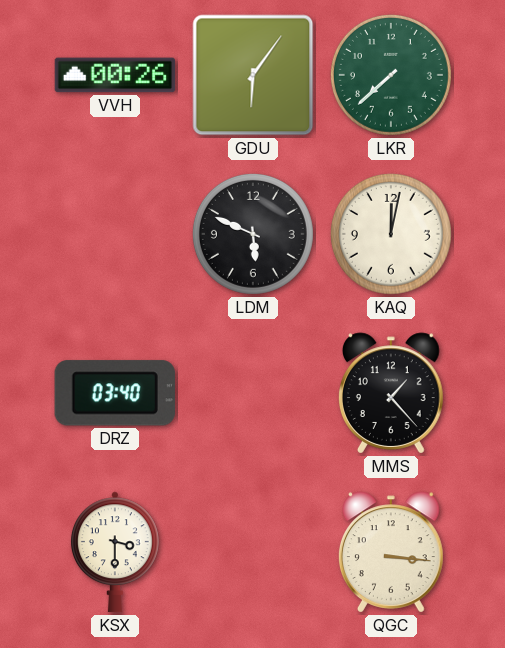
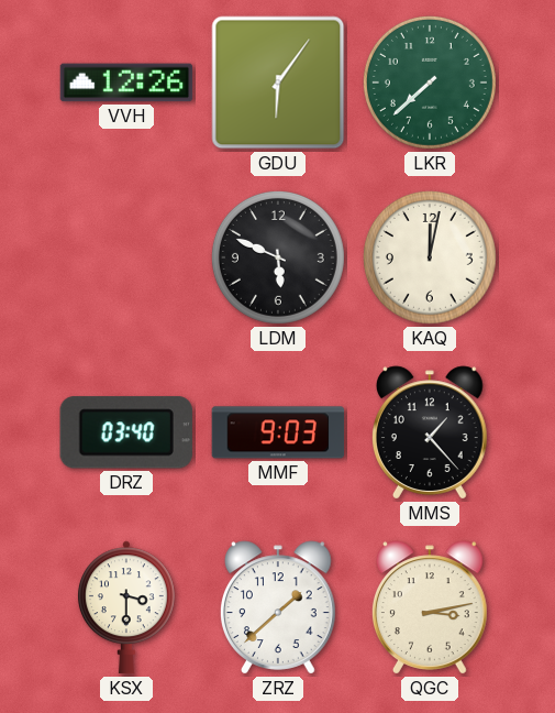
VVH: 00:26 -> 12:26 (126, 83)
MMF: none -> 9:03 (278, 432)
ZRZ: none -> 1:38 (279, 607)
QGC: 3:16 -> 3:13 (431, 607)
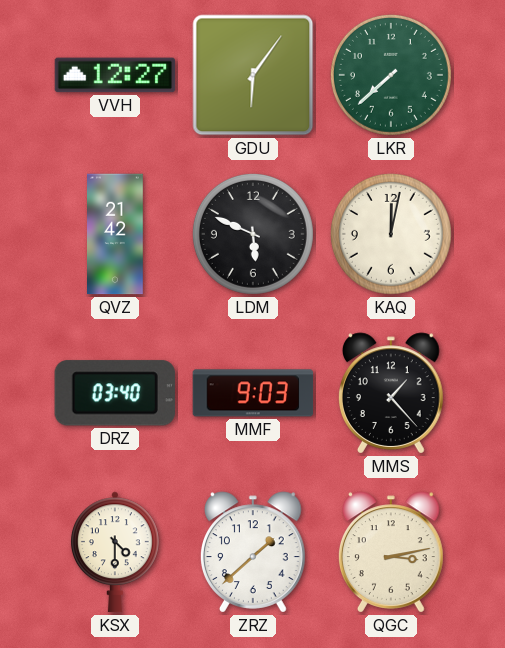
VVH: 12:26 -> 12:27 (115, 75)
QVZ: none -> 21:42 (116, 234)
KSX: 3:30 -> 4:30 (115, 552)
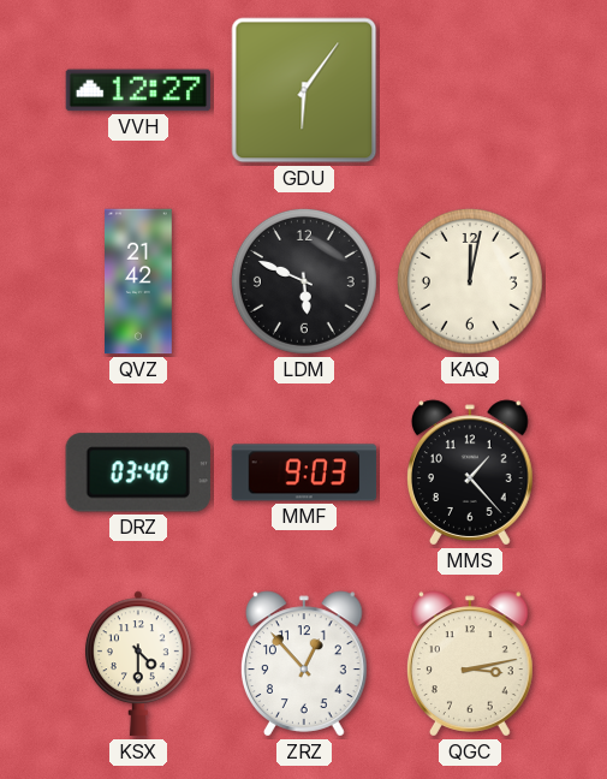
LKR: 7:38 -> none (391, 75)
ZRZ: 1:38 -> 12:53 (305, 664)
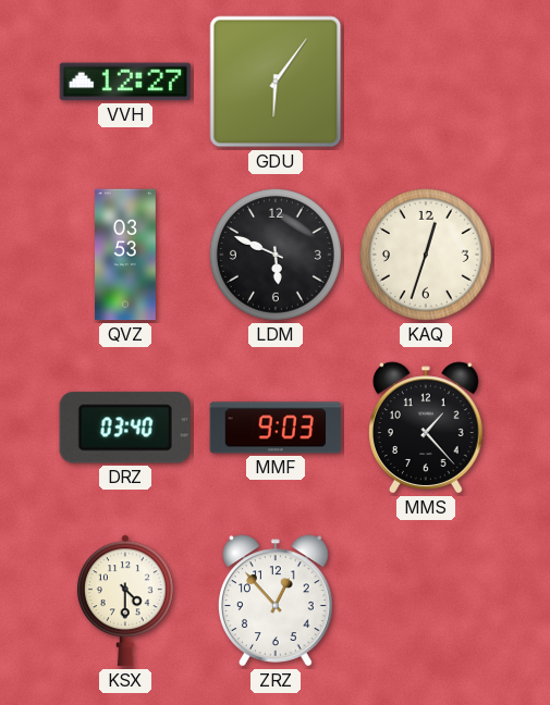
QVZ: 21:42 -> 03:53 (126, 255)
KAQ: 12:02 -> 12:33 (426, 255)
QGC: 3:13 -> none (471, 664)
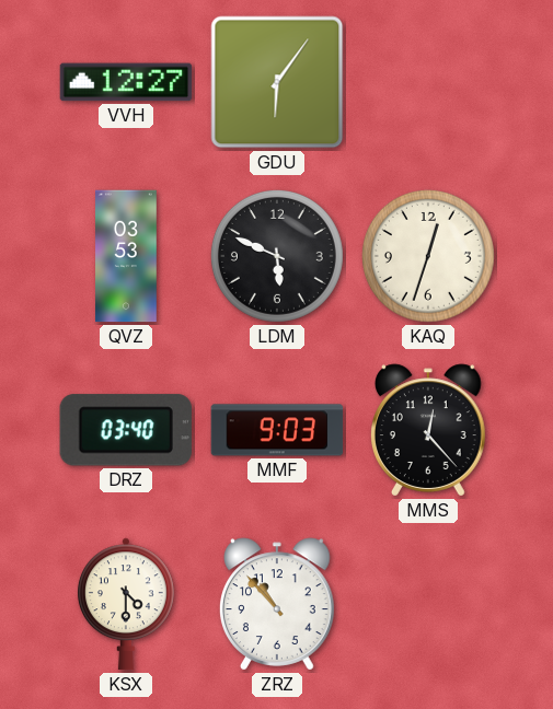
MMS: 1:23 -> 12:23 (429, 430)
ZRZ: 12:53 -> 10:53 (278, 604)
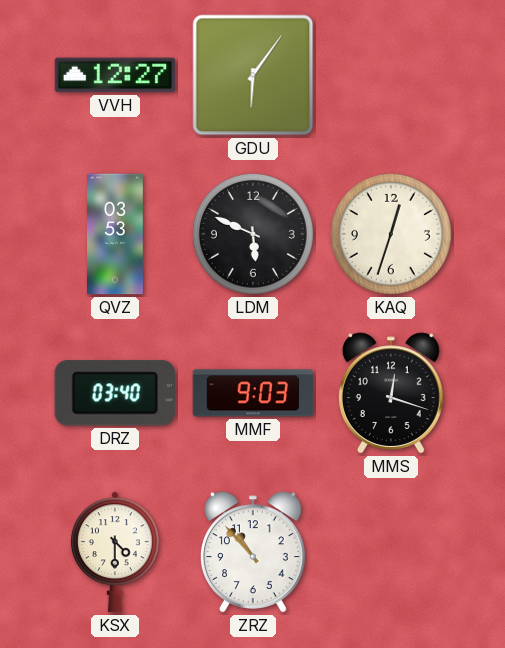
MMS: 12:23 -> 12:18 (392, 393)
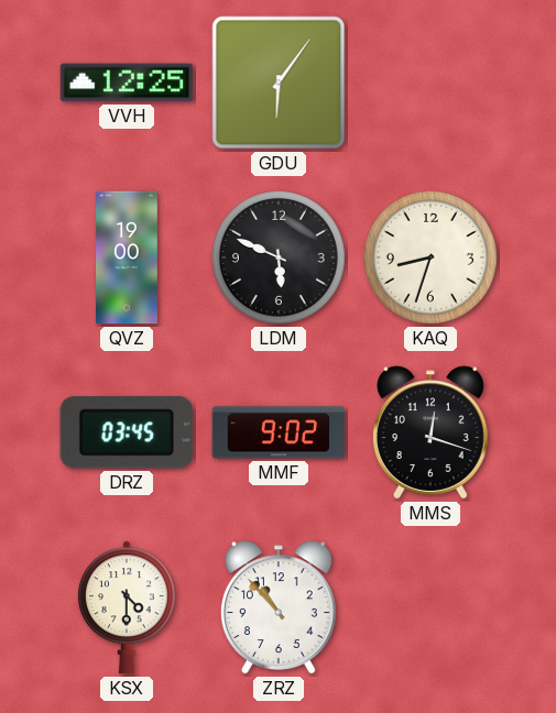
VVH: 12:27 -> 12:25 (127, 83)
QVZ: 03:53 -> 19:00 (128, 257)
KAQ: 12:33 -> 8:33 (430, 257)
DRZ: 03:40 -> 03:45 (127, 432)
MMF: 9:03 -> 9:02 (279, 432)
